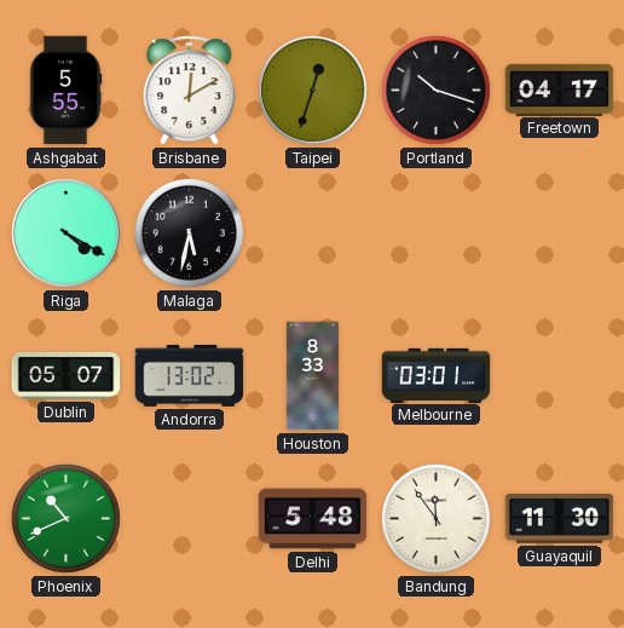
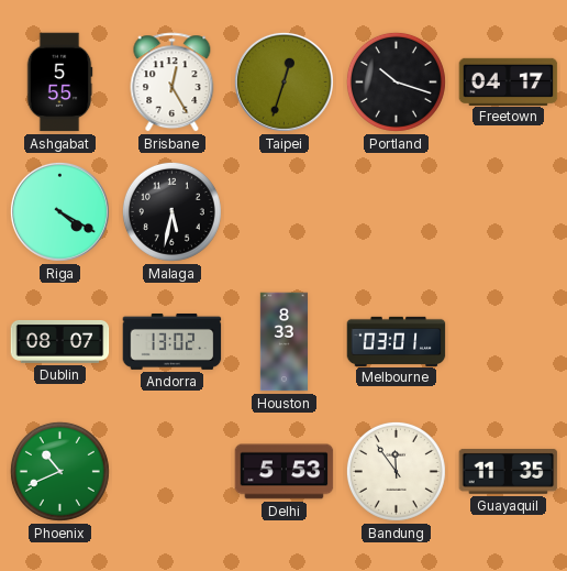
Brisbane: 12:10 -> 12:25 (173, 83)
Dublin: 05:07 -> 08:07 (60, 341)
Delhi: 5:48 -> 5:53 (285, 472)
Guayaquil: 11:30 -> 11:35 (509, 471)
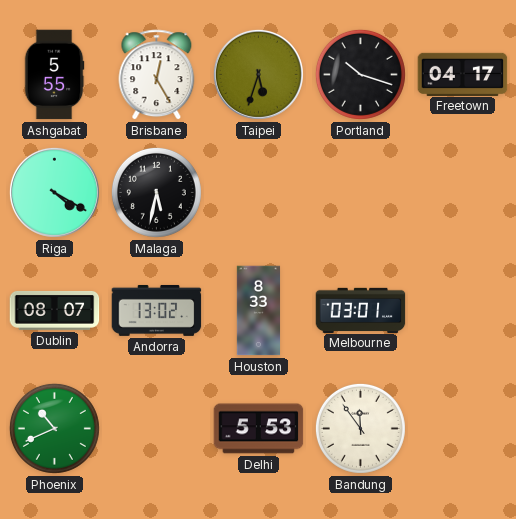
Taipei: 12:33 -> 5:33 (258, 74)
Guayaquil: 11:35 -> none (509, 471)
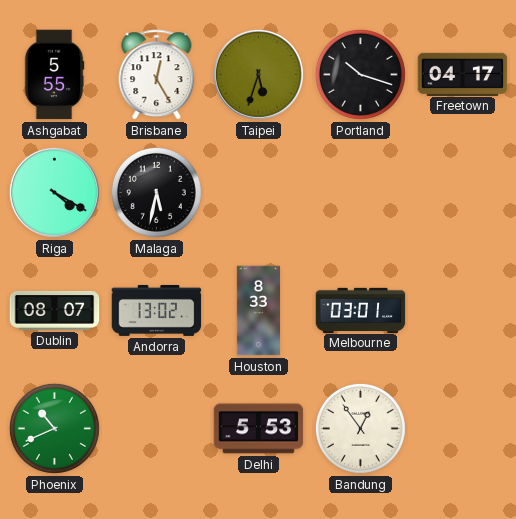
Bandung: 11:54 -> 12:54 (360, 428)
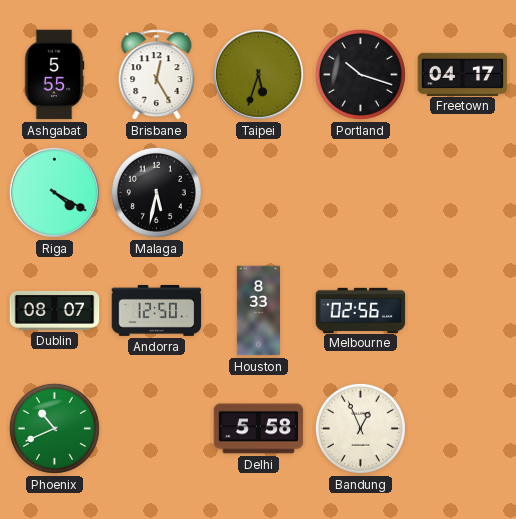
Andorra: 13:02 -> 12:50 (157, 310)
Melbourne: 03:01 -> 02:56 (361, 310)
Delhi: 5:53 -> 5:58 (259, 429)
Bandung: 12:54 -> 12:56 (360, 428)
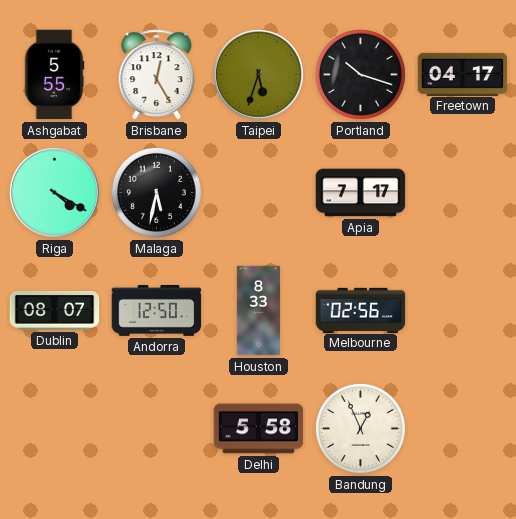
Apia: none -> 7:17 (361, 193)
Phoenix: 10:41 -> none (54, 428)
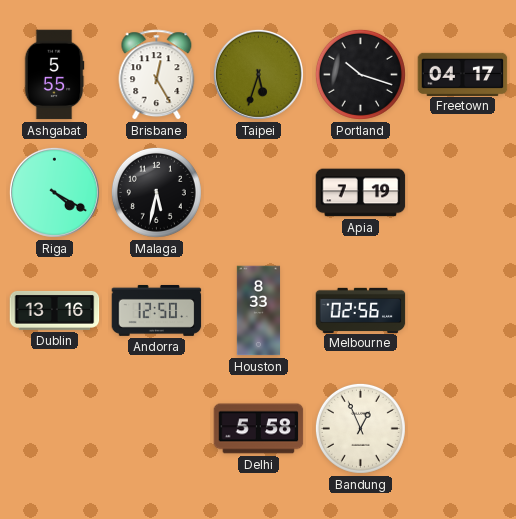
Apia: 7:17 -> 7:19 (361, 193)
Dublin: 08:07 -> 13:16 (55, 310)
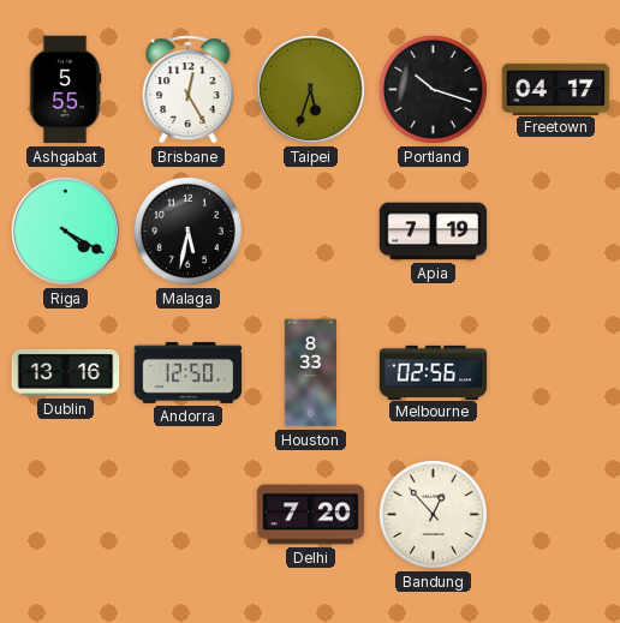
Delhi: 5:58 -> 7:20 (311, 515)
Bandung: 12:56 -> 12:53 (433, 514)
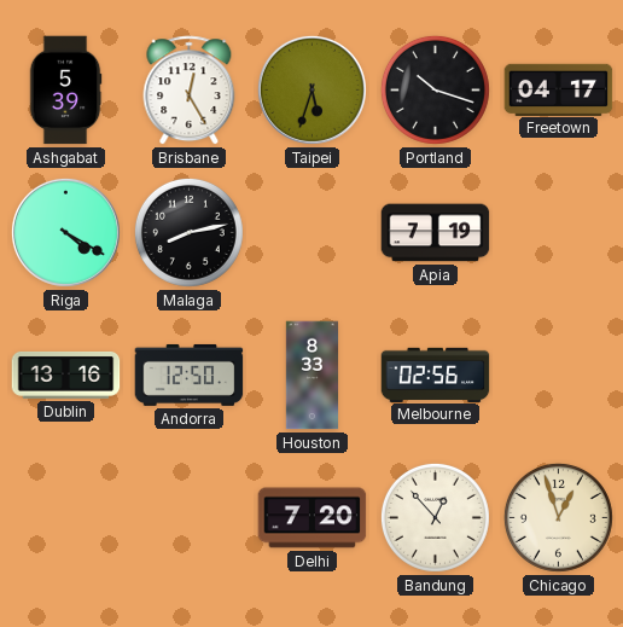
Ashgabat: 5:55 -> 5:39 (65, 91)
Malaga: 5:32 -> 8:13 (188, 232)
Chicago: none -> 12:57 (558, 517)
